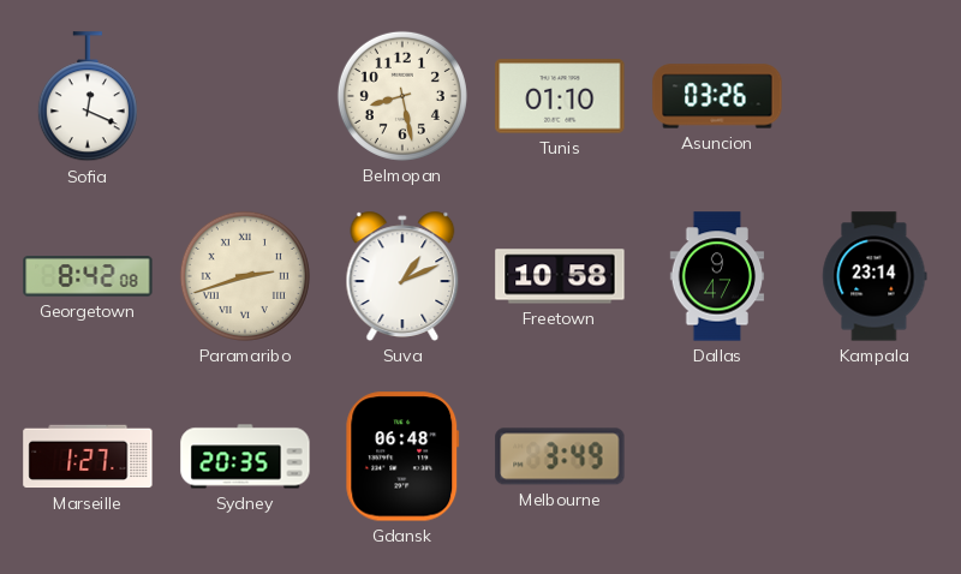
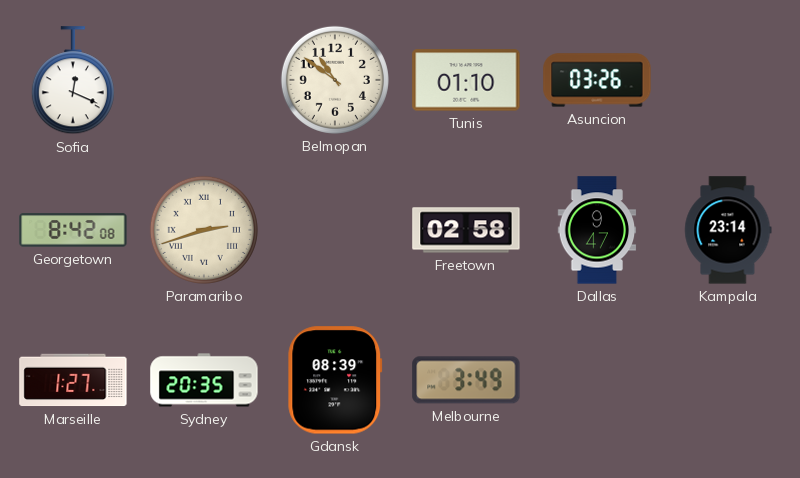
Belmopan: 8:28 -> 10:51 (335, 80)
Suva: 1:11 -> none (402, 276)
Freetown: 10:58 -> 02:58 (466, 230)
Gdansk: 06:48 -> 08:39 (335, 380)
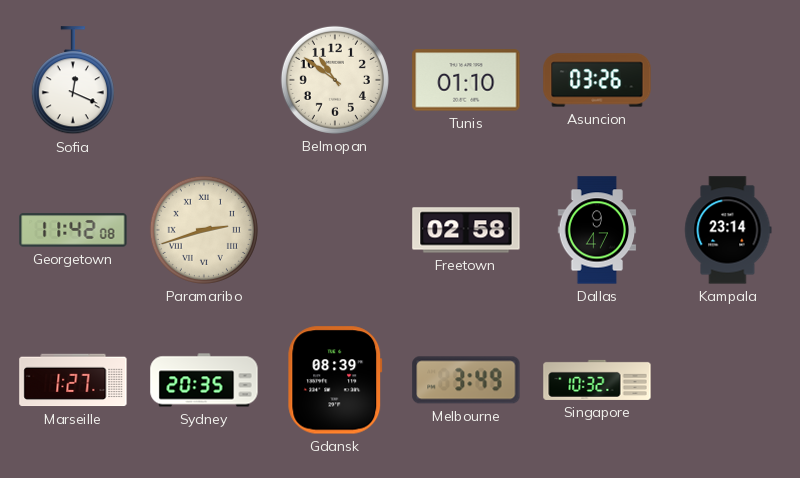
Georgetown: 8:42 -> 11:42 (73, 230)
Singapore: none -> 10:32 (597, 380)
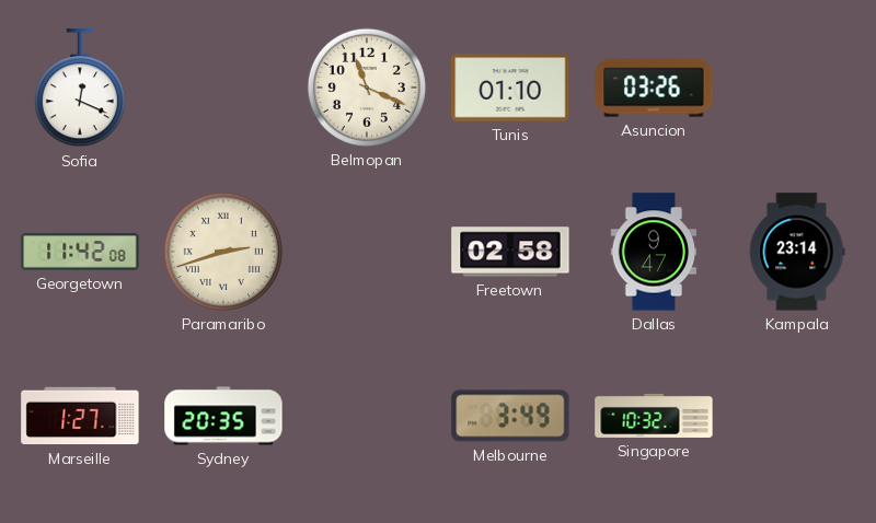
Belmopan: 10:51 -> 11:19 (367, 88)
Gdansk: 08:39 -> none (335, 380)
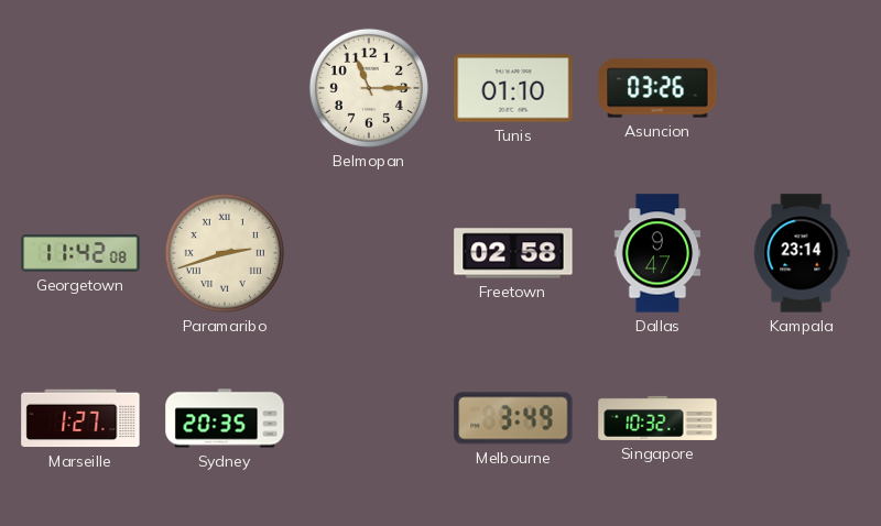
Sofia: 12:19 -> none (80, 89)
Belmopan: 11:19 -> 11:15 (369, 88)
